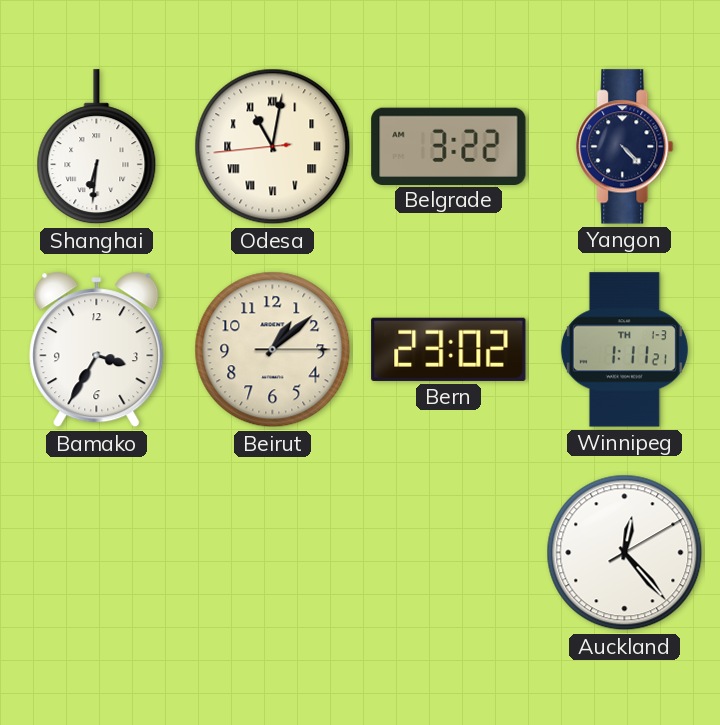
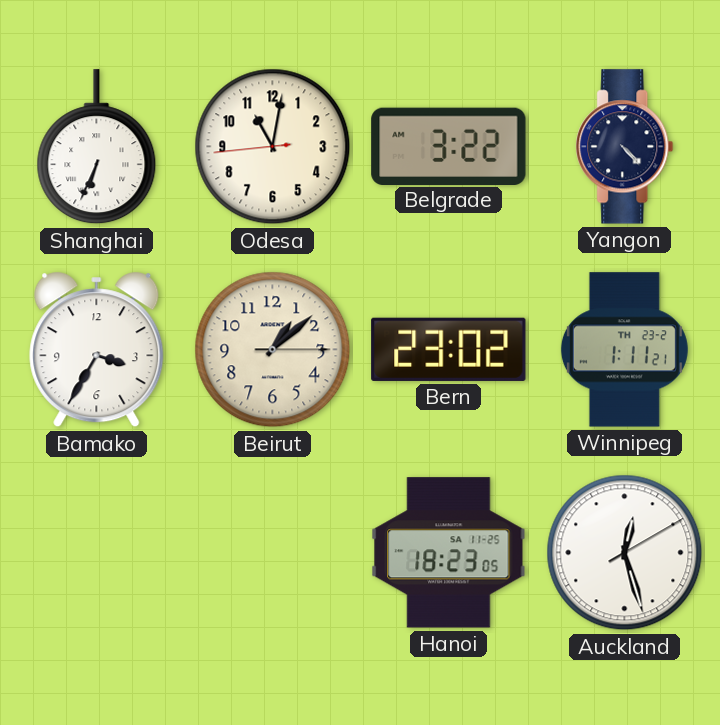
Shanghai: 6:31 -> 6:34 (97, 147)
Odesa numerals: Roman -> Arabic (273, 147)
Winnipeg date: TH 1-3 -> TH 23-2 (624, 350)
Hanoi: none -> 18:23 (449, 553)
Auckland: 12:23 -> 12:27 (625, 553)
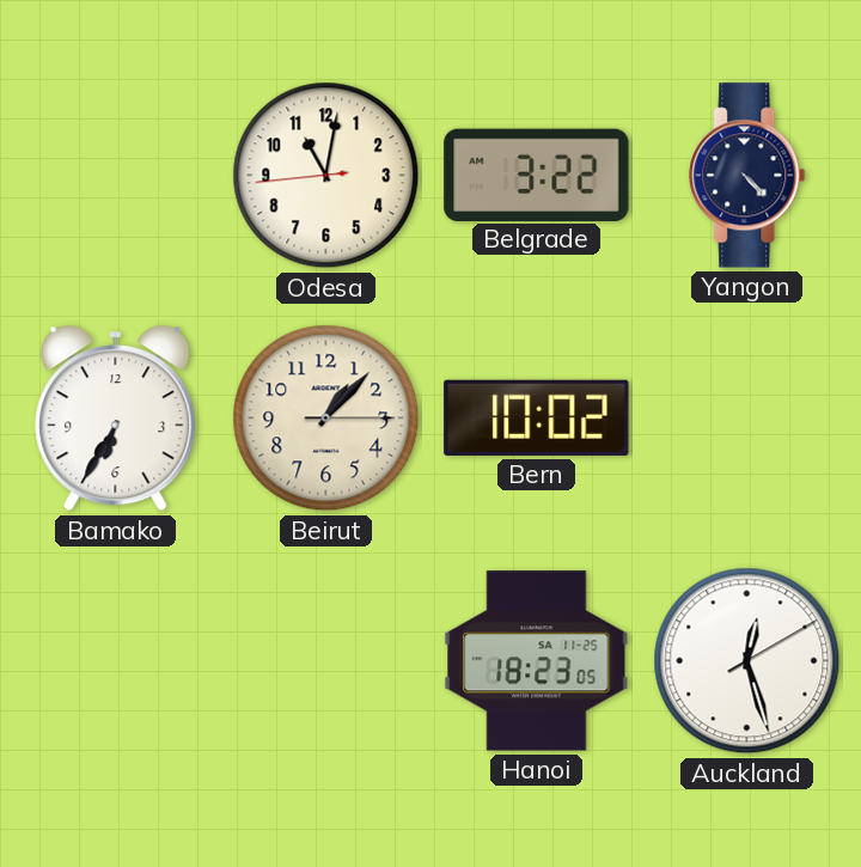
Shanghai: 6:34 -> none (97, 147)
Bamako: 3:35 -> 6:35 (116, 419)
Beirut: 1:08 -> 1:07 (326, 419)
Bern: 23:02 -> 10:02 (537, 417)
Winnipeg: 1:11 -> none (624, 350)
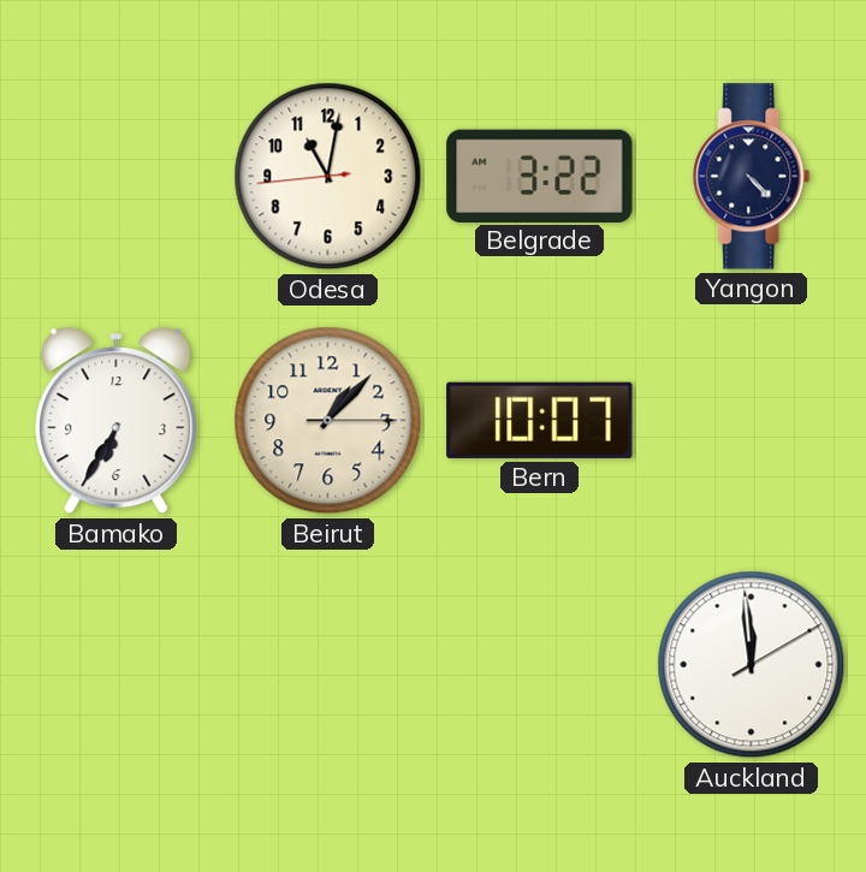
Bern: 10:02 -> 10:07 (540, 420)
Hanoi: 18:23 -> none (537, 661)
Auckland: 12:27 -> 11:59 (752, 665)
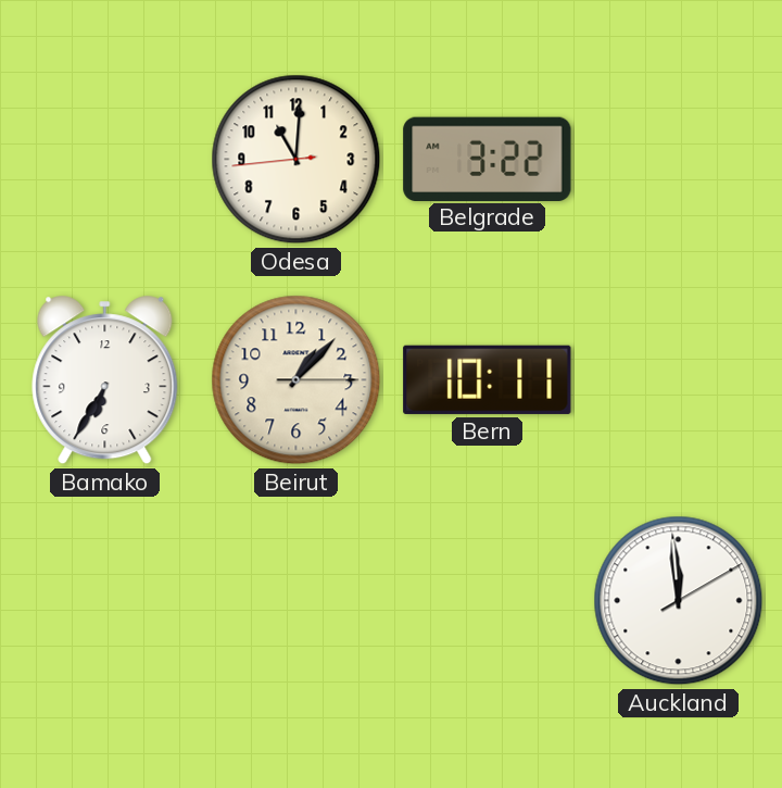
Odesa: 11:01 -> 11:00 (297, 160)
Yangon: 4:23 -> none (752, 177)
Bern: 10:07 -> 10:11 (488, 379)
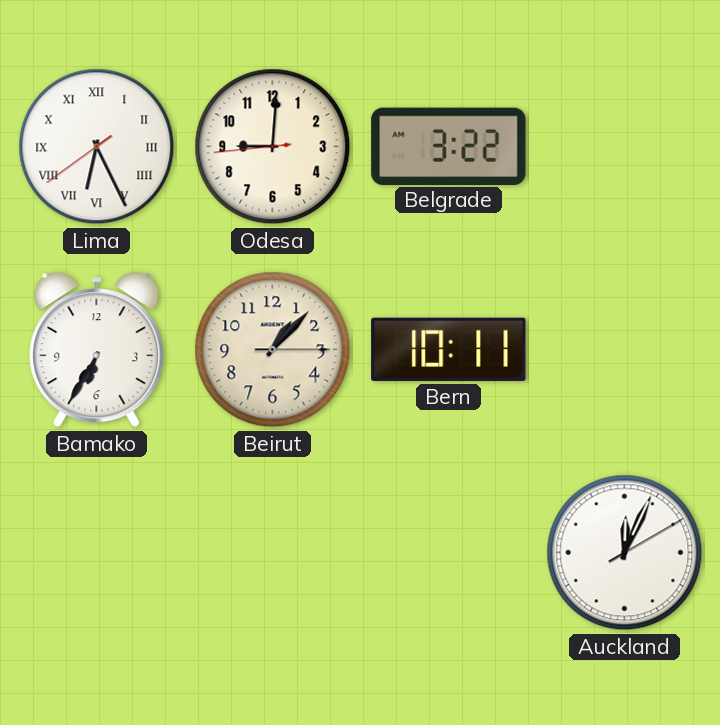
Lima: none -> 6:25 (97, 147)
Odesa: 11:00 -> 9:00 (273, 147)
Auckland: 11:59 -> 12:04 (625, 553)
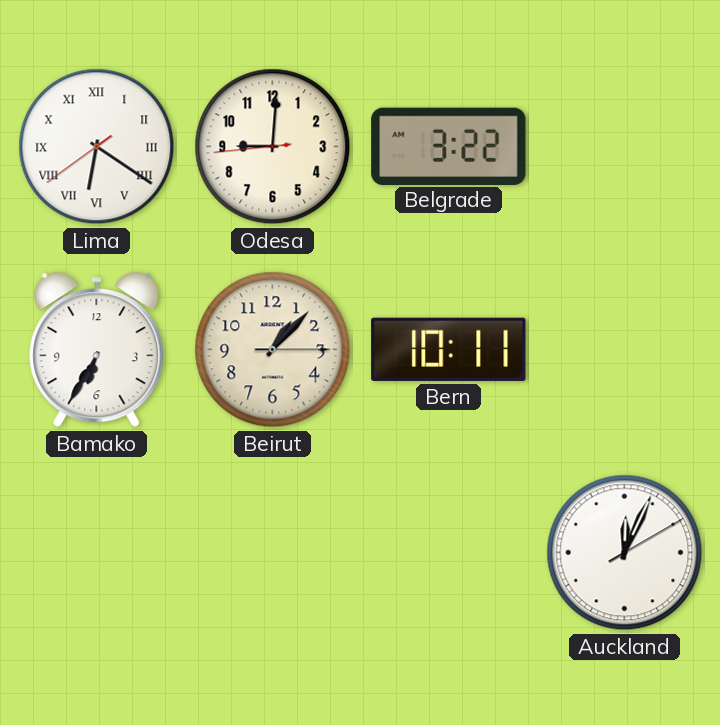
Lima: 6:25 -> 6:20 (97, 147)
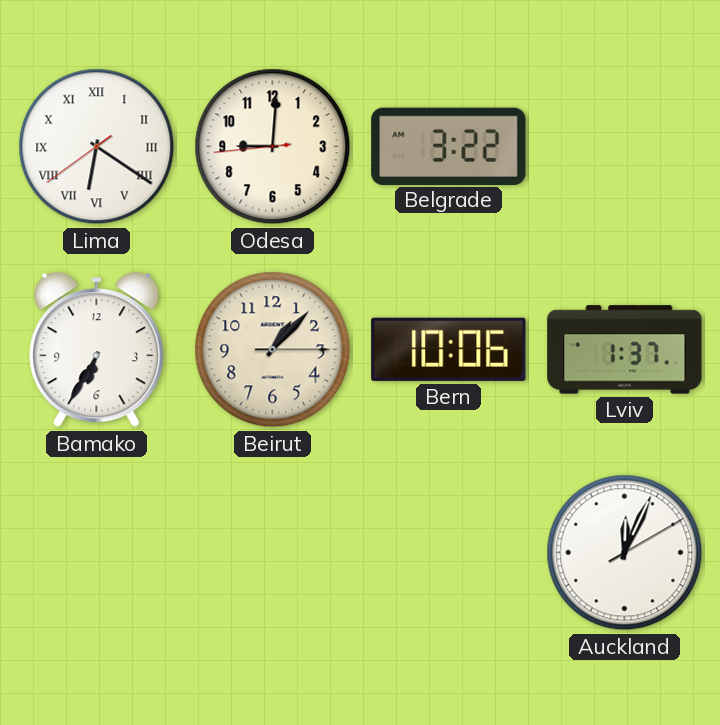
Bern: 10:11 -> 10:06 (449, 349)
Lviv: none -> 1:37 (625, 350)
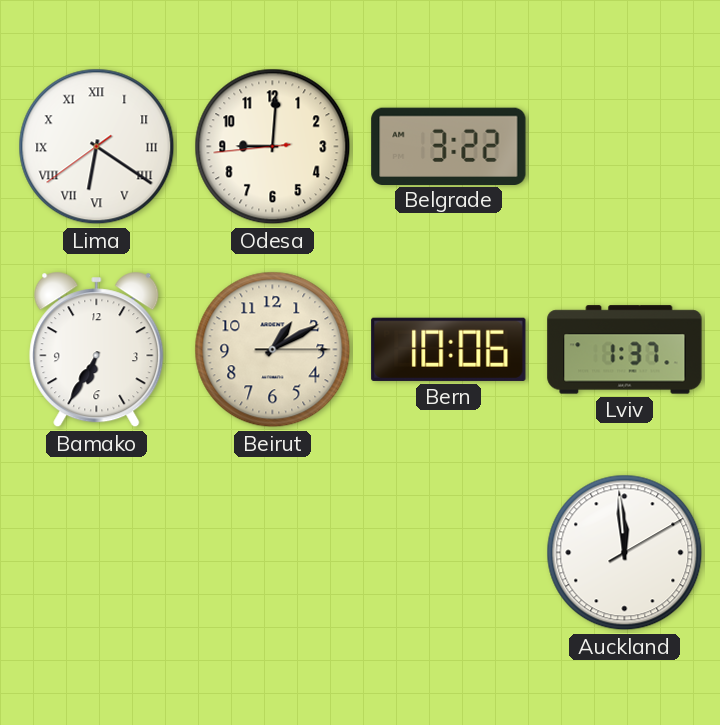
Beirut: 1:07 -> 1:10 (273, 350)
Auckland: 12:04 -> 11:59 (625, 553)
